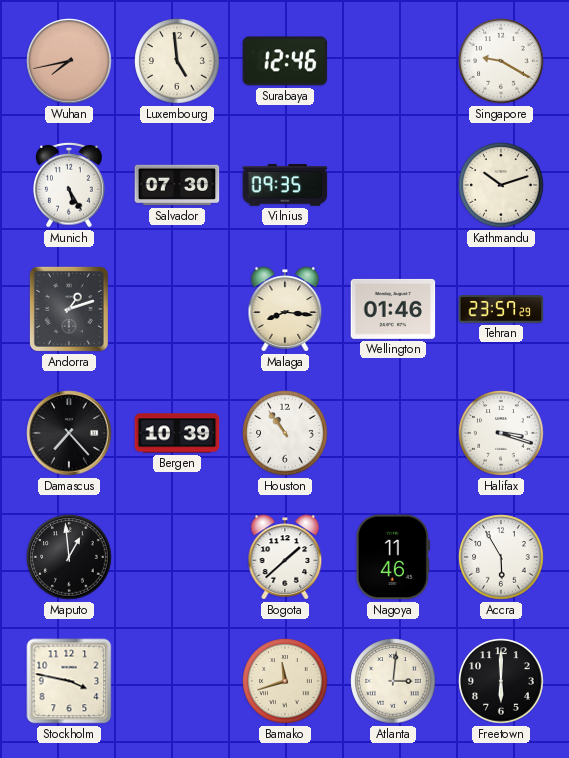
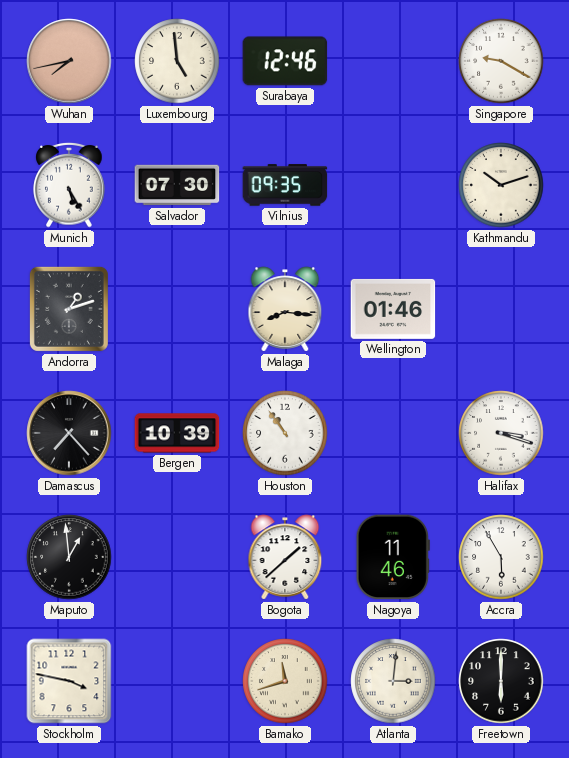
Tehran: 23:57 -> none (501, 309)
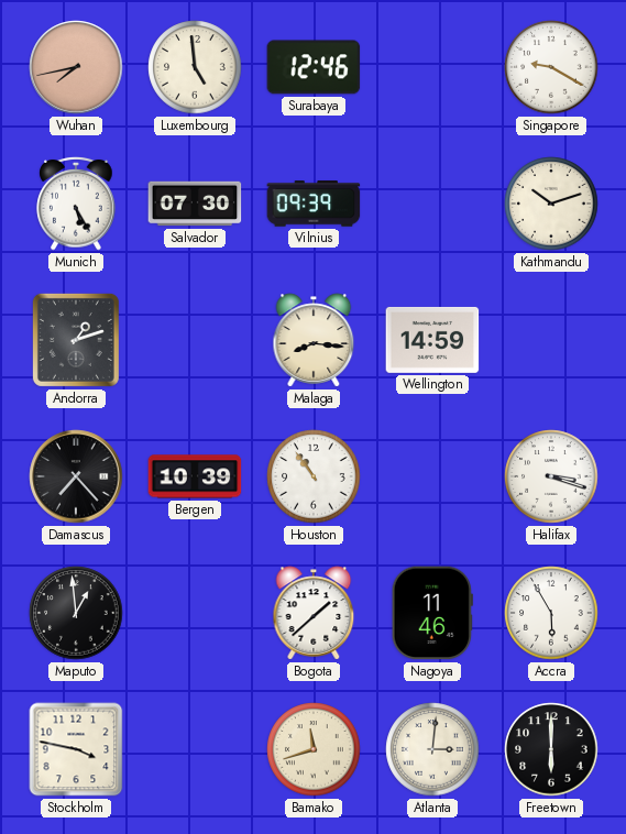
Vilnius: 09:35 -> 09:39 (314, 204)
Wellington: 01:46 -> 14:59 (432, 340)
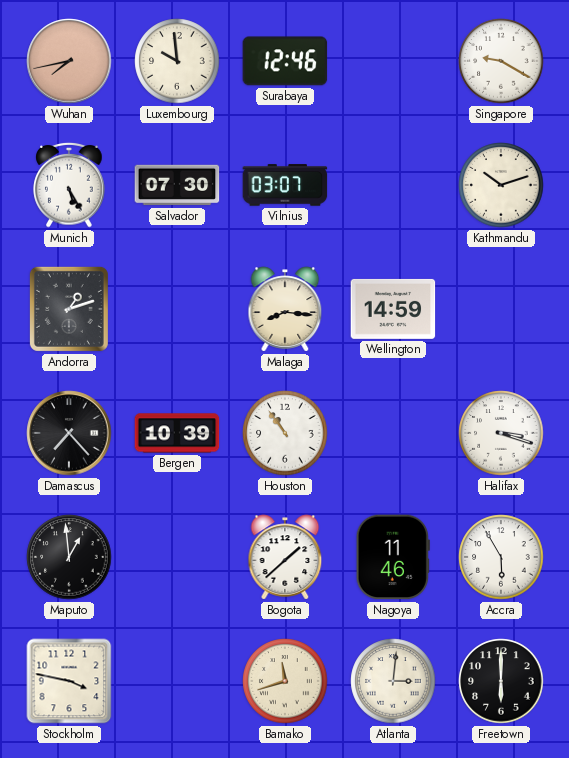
Luxembourg: 4:59 -> 9:59 (177, 61)
Vilnius: 09:39 -> 03:07 (285, 185)
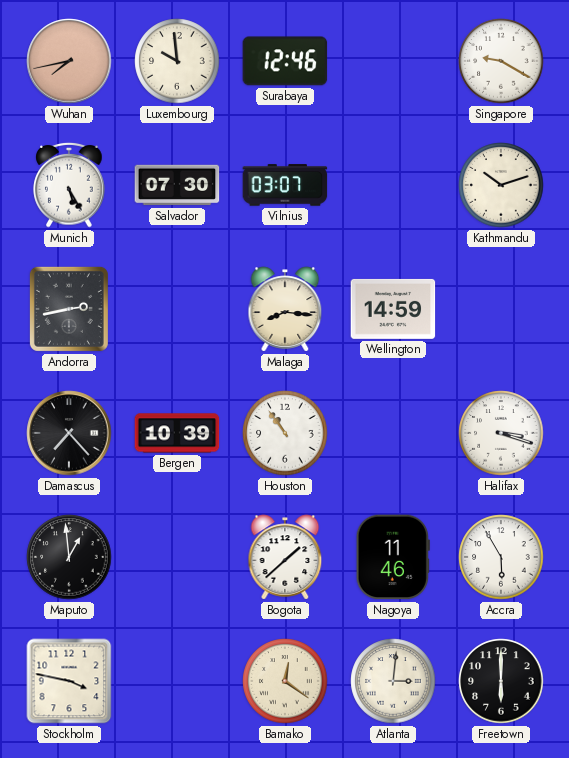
Andorra: 1:12 -> 2:43 (69, 309)
Bamako: 11:42 -> 12:21 (285, 681)
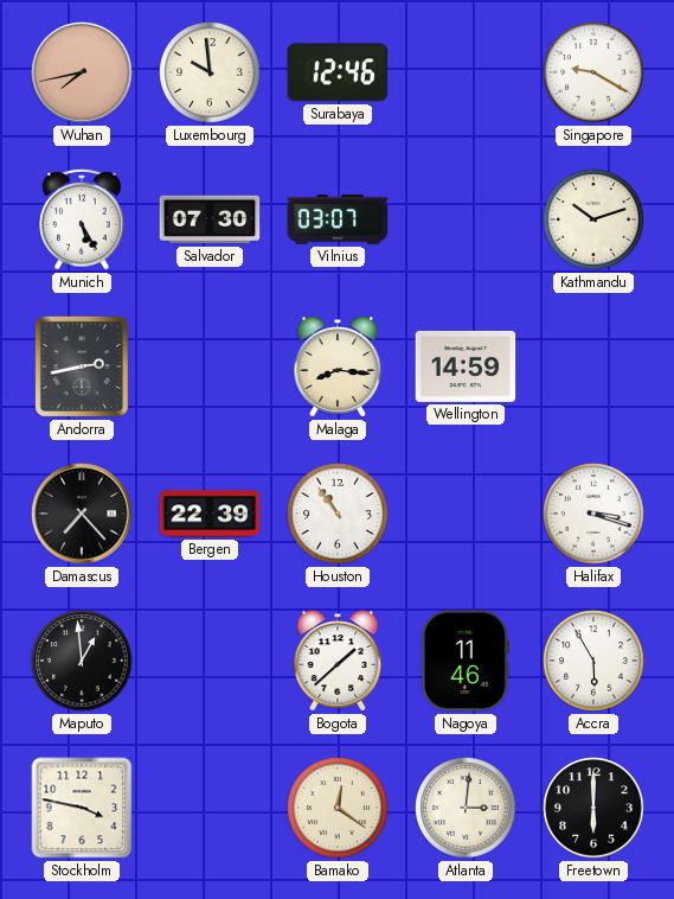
Bergen: 10:39 -> 22:39 (210, 514)
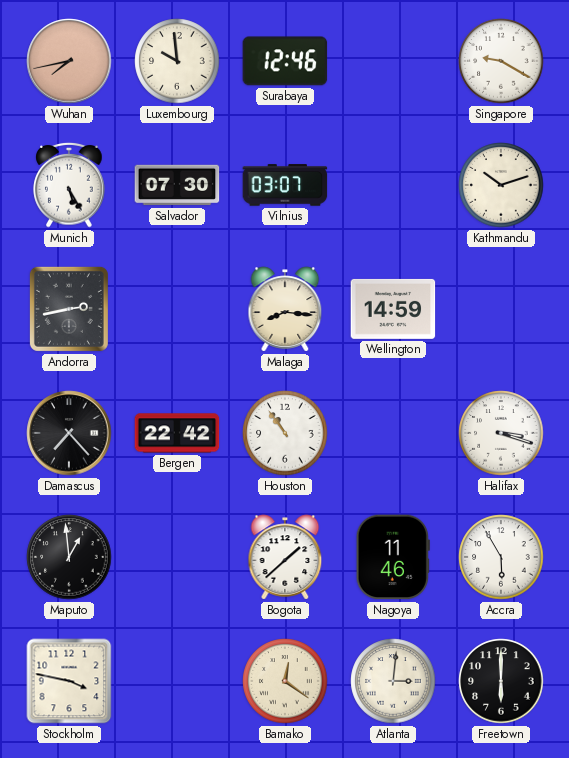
Bergen: 22:39 -> 22:42 (177, 433)
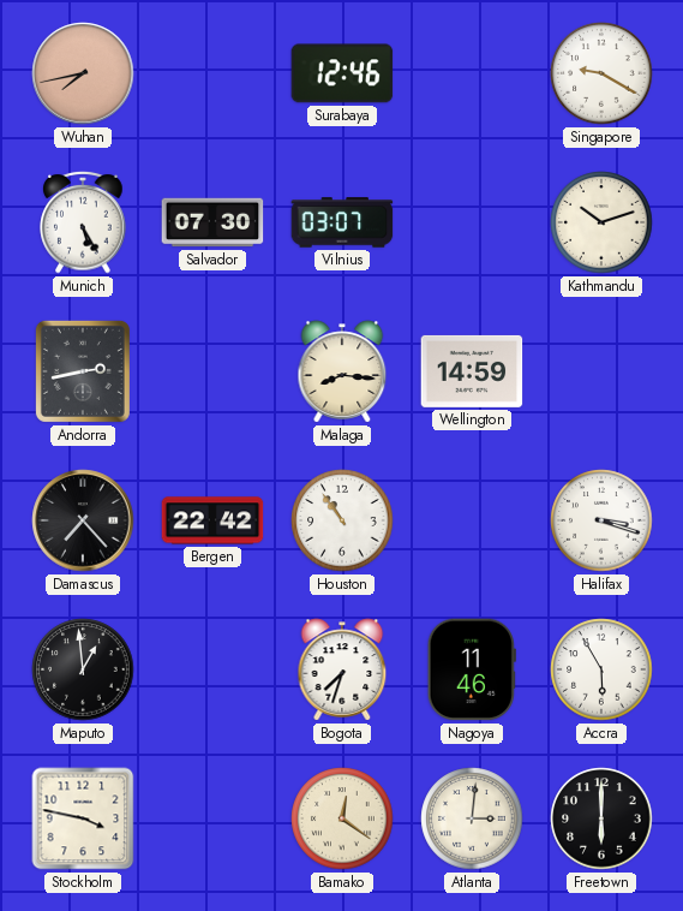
Luxembourg: 9:59 -> none (177, 61)
Bogota: 1:38 -> 7:33 (342, 669)
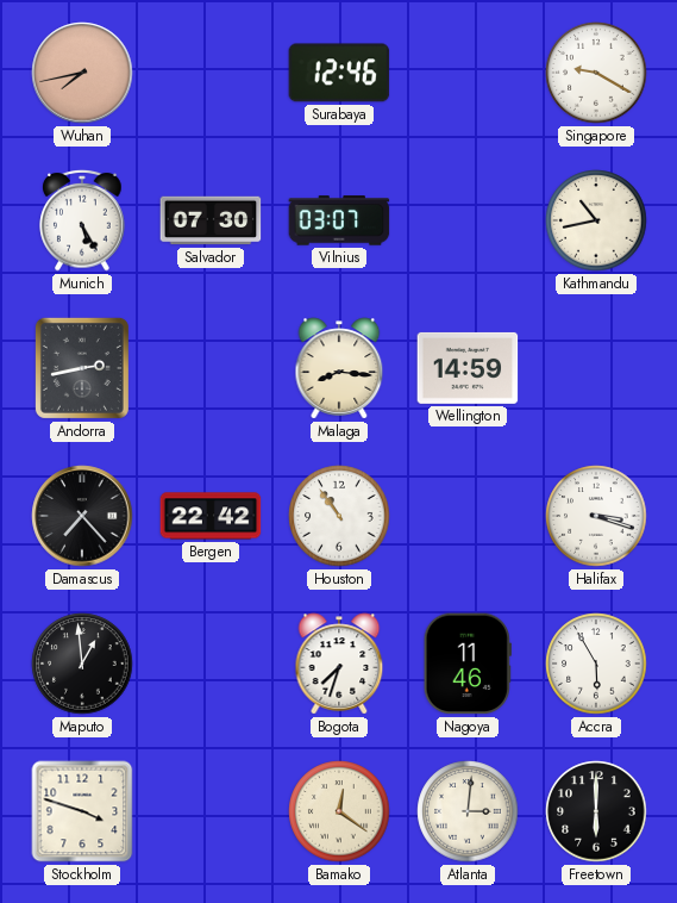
Kathmandu: 10:12 -> 10:43 (596, 220)
Stockholm: 3:47 -> 3:48 (82, 811)
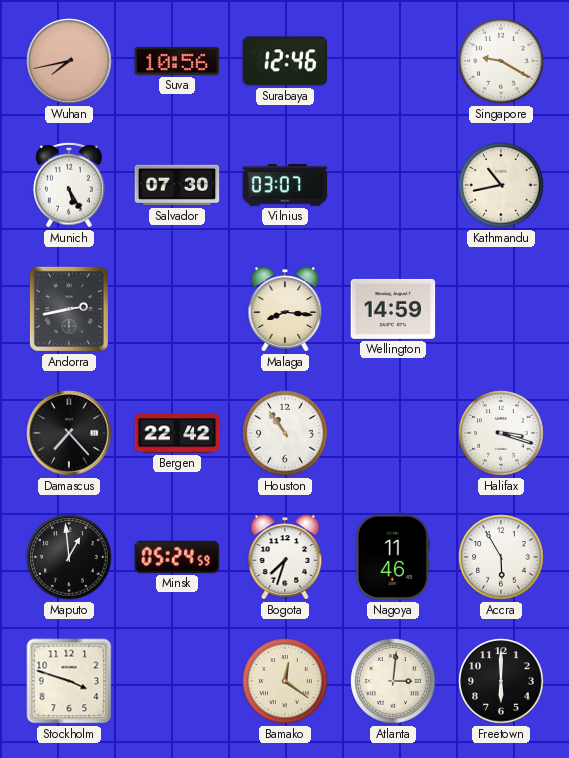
Suva: none -> 10:56 (177, 61)
Minsk: none -> 05:24 (177, 557)
